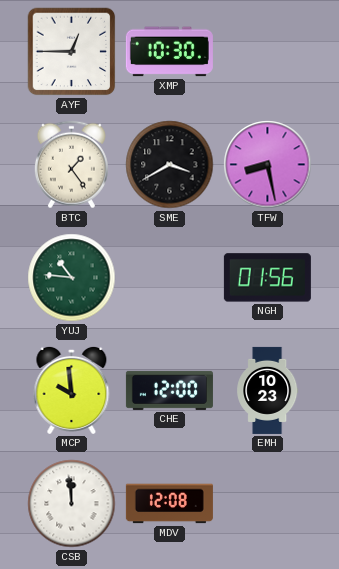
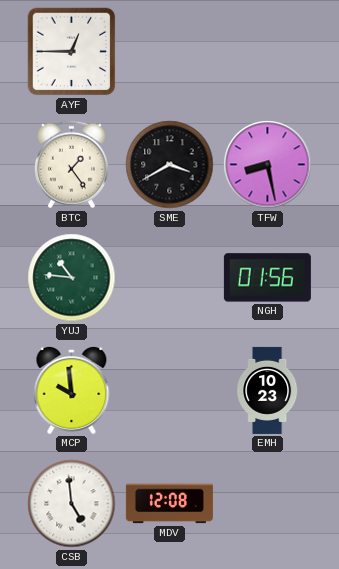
XMP: 10:30 -> none (169, 52)
CHE: 12:00 -> none (169, 390)
CSB: 11:59 -> 4:59 (72, 504)
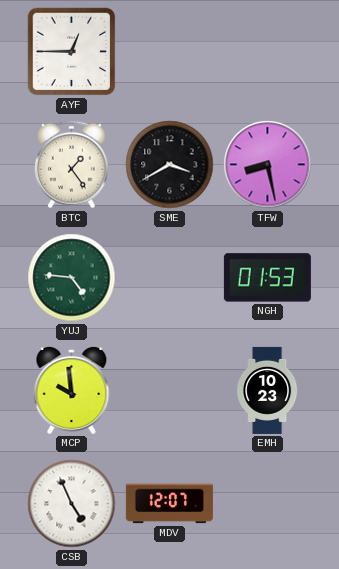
YUJ: 10:46 -> 4:46 (72, 278)
NGH: 01:56 -> 01:53 (267, 278)
CSB: 4:59 -> 4:56 (72, 504)
MDV: 12:08 -> 12:07 (169, 504)
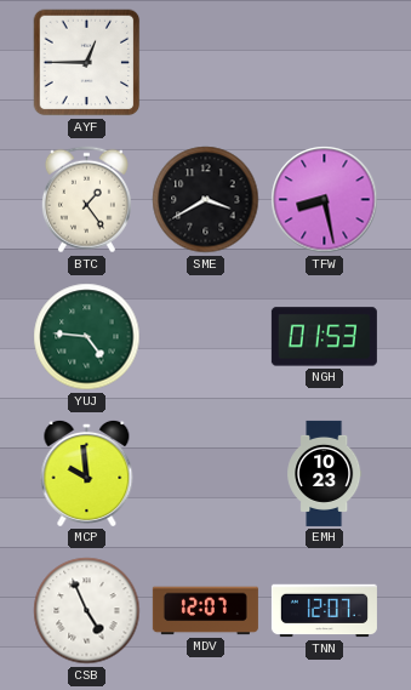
TNN: none -> 12:07 (324, 611)
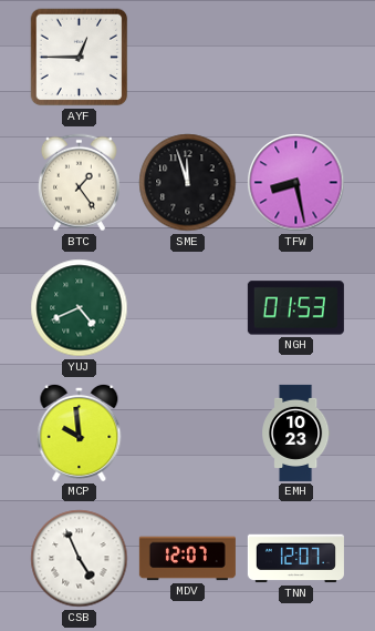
SME: 3:40 -> 11:57 (188, 183)
YUJ: 4:46 -> 4:41 (80, 308)
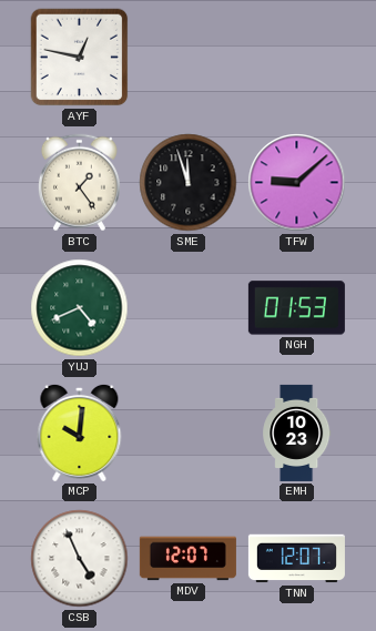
AYF: 12:45 -> 12:47 (80, 58)
TFW: 8:28 -> 9:08 (297, 183)
MCP: 9:59 -> 10:01 (80, 432)
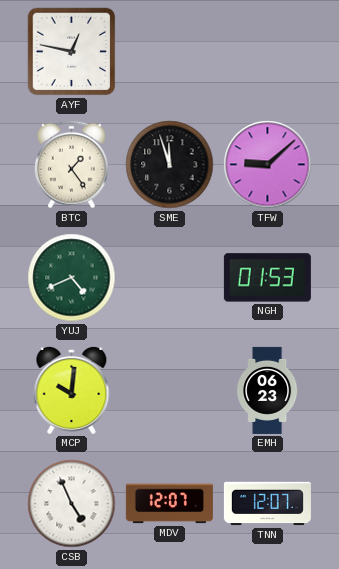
EMH: 10:23 -> 06:23 (268, 390)
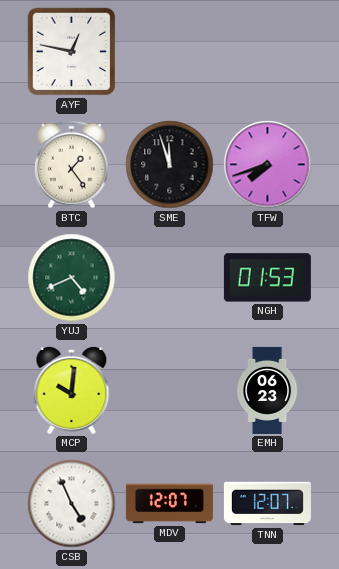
TFW: 9:08 -> 7:42 (268, 165)
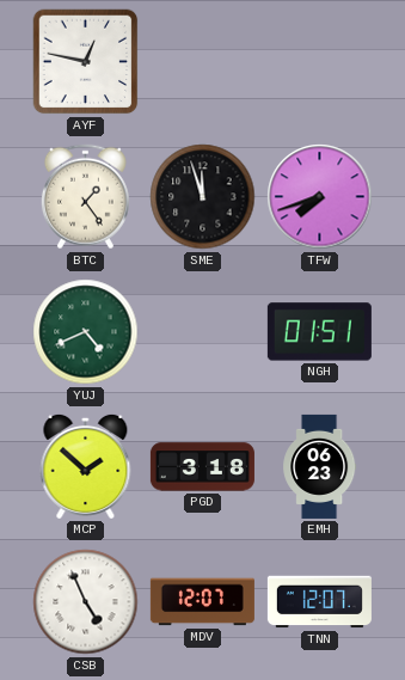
NGH: 01:53 -> 01:51 (319, 332)
MCP: 10:01 -> 1:52 (86, 466)
PGD: none -> 3:18 (202, 467)
